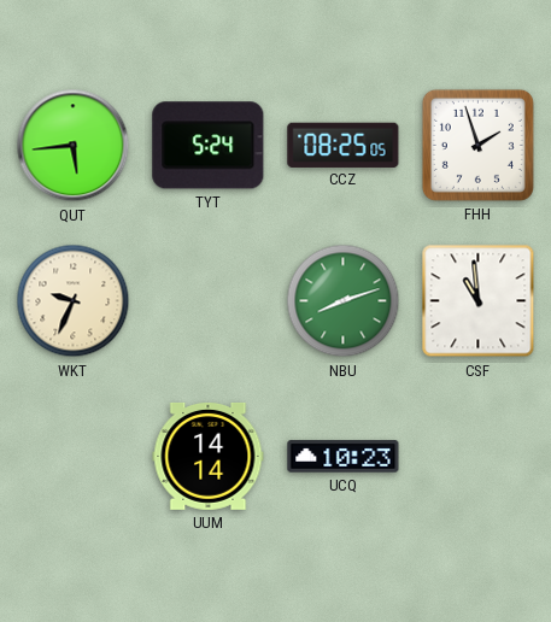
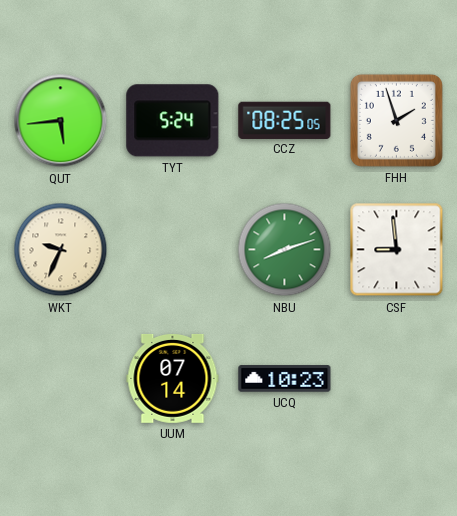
CSF: 10:59 -> 8:59 (397, 250)
UUM: 14:14 -> 07:14 (173, 378)
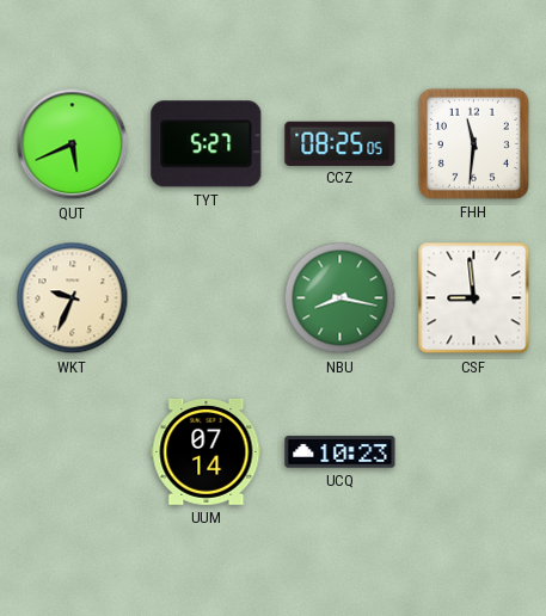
QUT: 5:44 -> 5:41 (73, 144)
TYT: 5:24 -> 5:27 (207, 144)
FHH: 1:57 -> 11:31 (473, 143)
NBU: 8:12 -> 8:17 (341, 298)
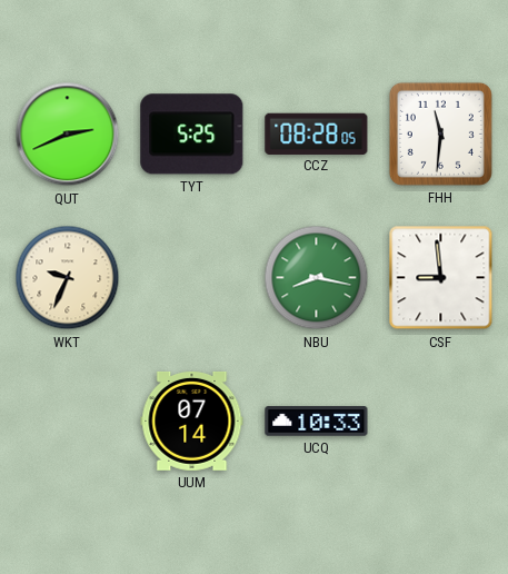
QUT: 5:41 -> 2:41 (68, 135)
TYT: 5:27 -> 5:25 (192, 135)
CCZ: 08:25 -> 08:28 (317, 133)
UCQ: 10:23 -> 10:33 (317, 422)
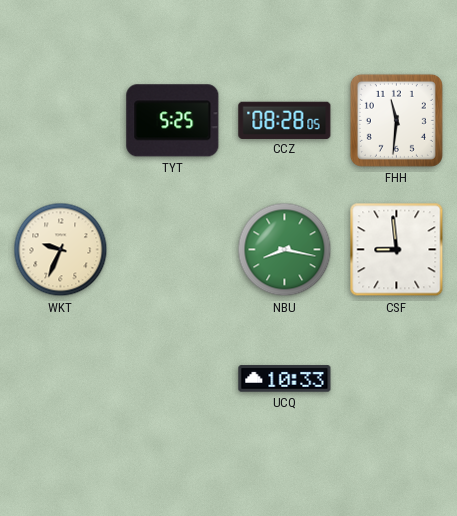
QUT: 2:41 -> none (68, 135)
UUM: 07:14 -> none (192, 420)
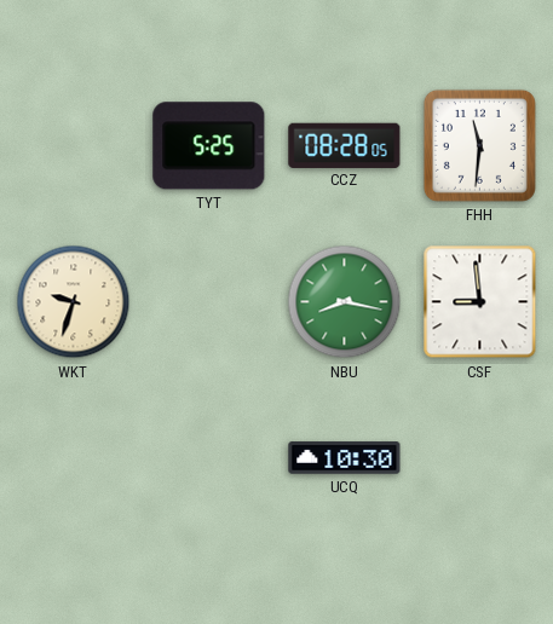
WKT: 9:34 -> 9:33 (74, 302)
UCQ: 10:33 -> 10:30 (345, 458)
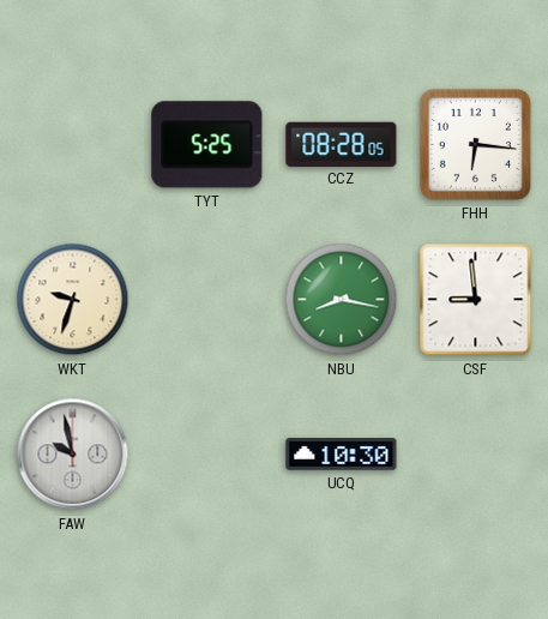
FHH: 11:31 -> 6:16 (475, 144)
FAW: none -> 9:58 (73, 455)
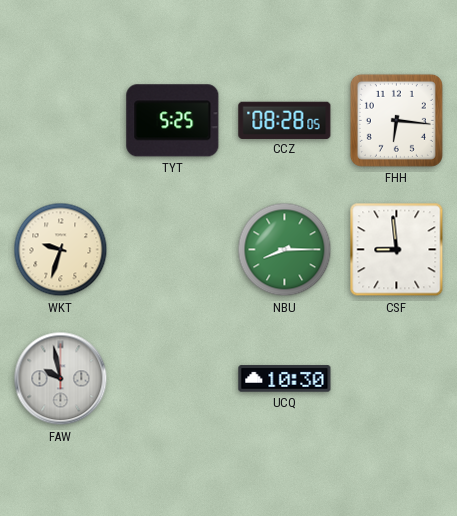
NBU: 8:17 -> 8:15 (285, 250)
